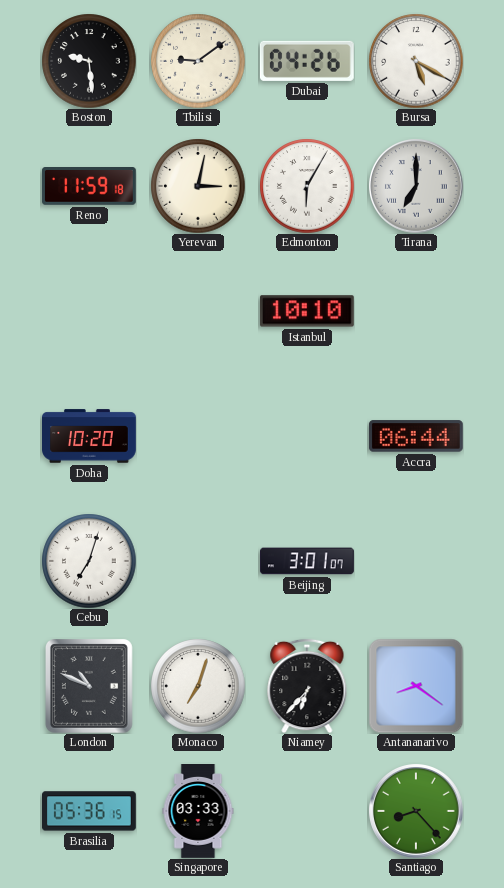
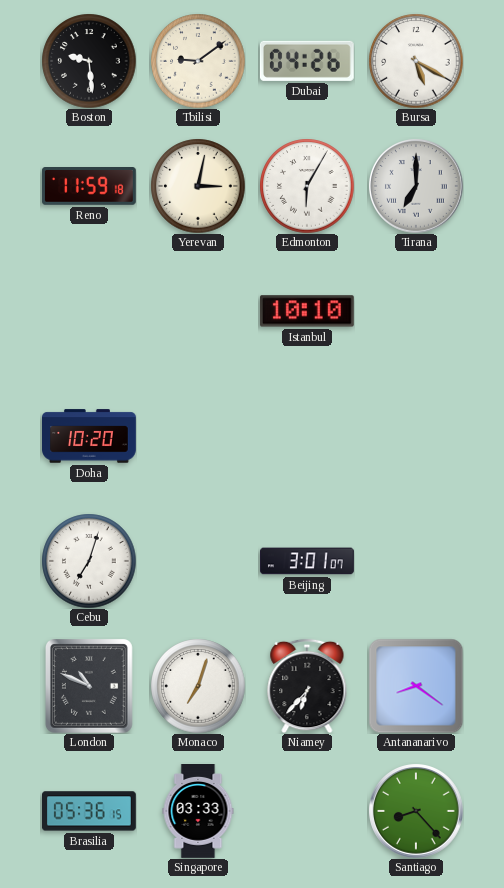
Accra: 06:44 -> none (416, 436)
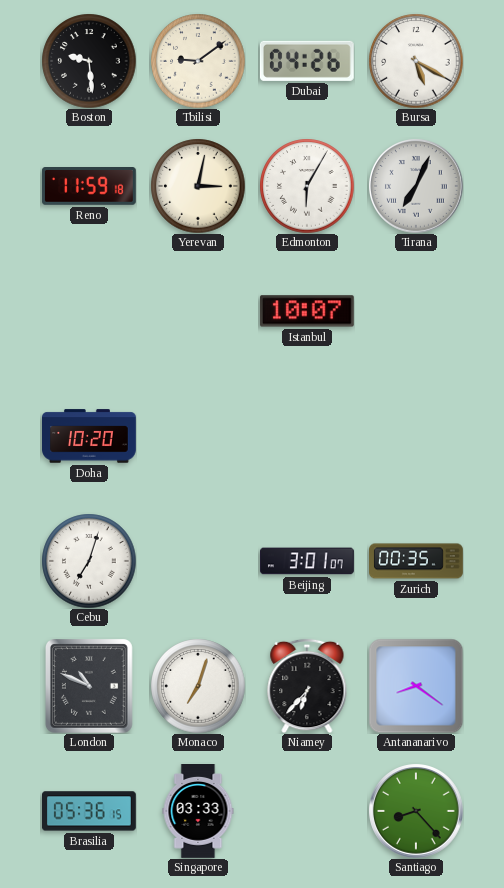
Tirana: 7:00 -> 7:04 (416, 186)
Istanbul: 10:10 -> 10:07 (307, 311)
Zurich: none -> 00:35 (417, 561)
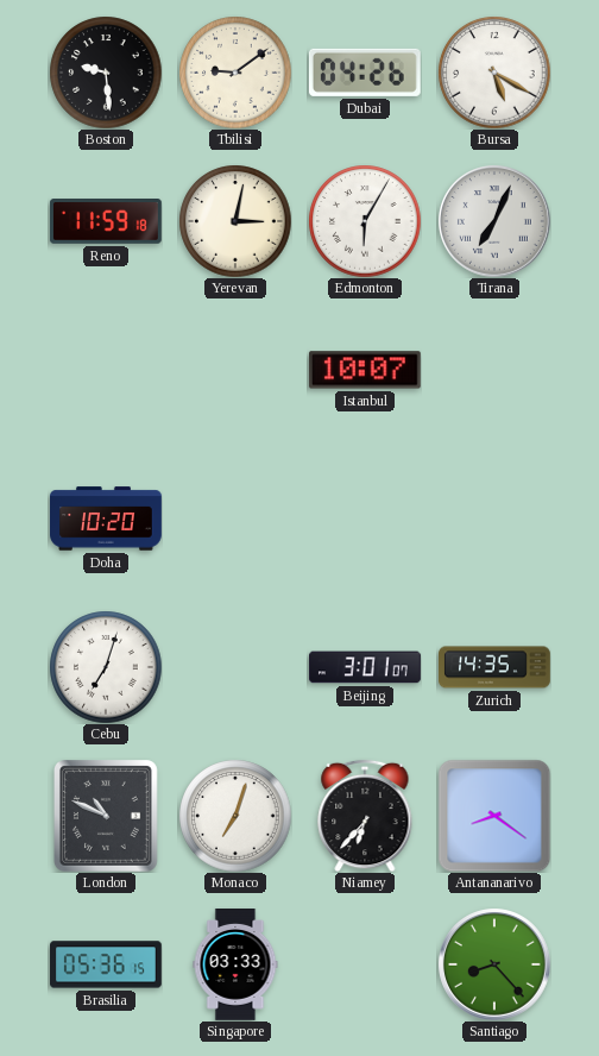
Zurich: 00:35 -> 14:35 (496, 667)
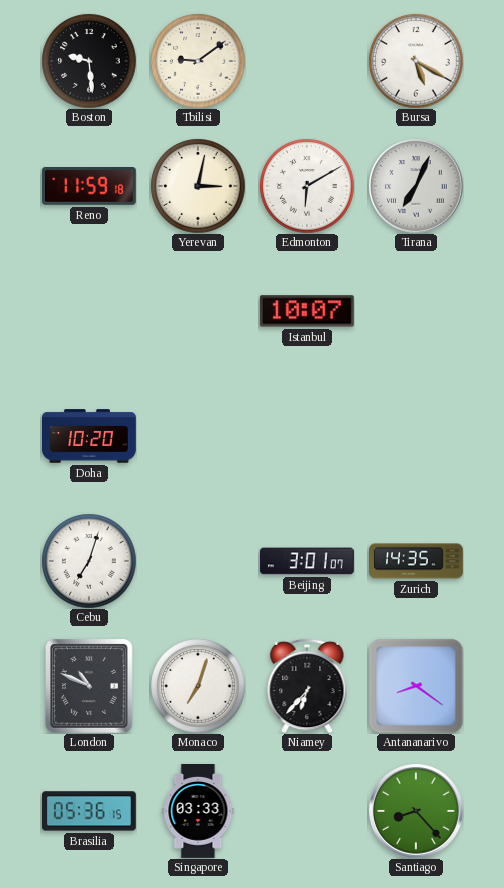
Dubai: 04:26 -> none (365, 73)
Edmonton: 6:05 -> 6:10 (307, 186)
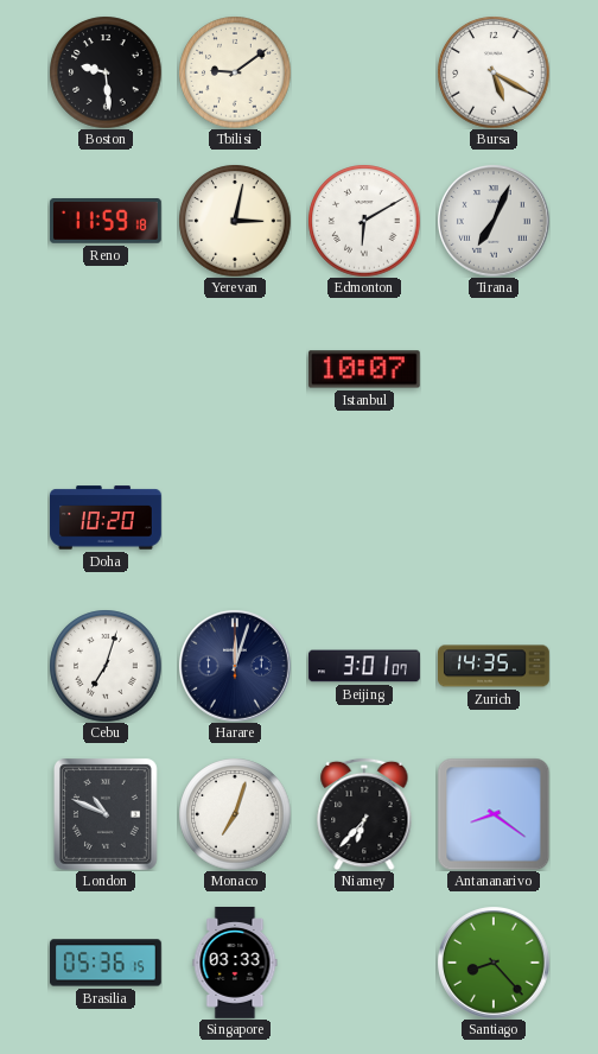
Harare: none -> 12:03 (235, 666)
